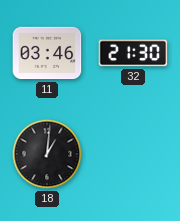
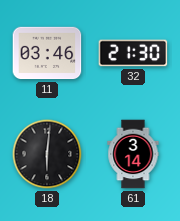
18: 1:01 -> 6:01 (47, 154)
61: none -> 3:14 (133, 154)
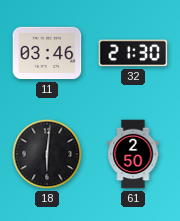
61: 3:14 -> 2:50 (133, 154)
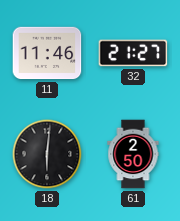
11: 03:46 -> 11:46 (47, 53)
32: 21:30 -> 21:27 (133, 53)
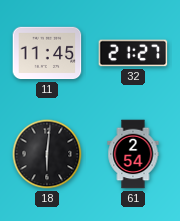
11: 11:46 -> 11:45 (47, 53)
61: 2:50 -> 2:54 (133, 154)
